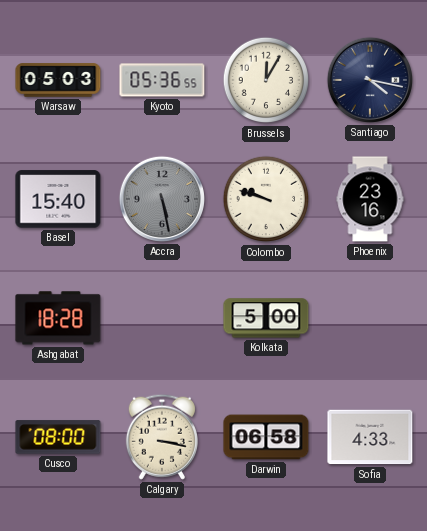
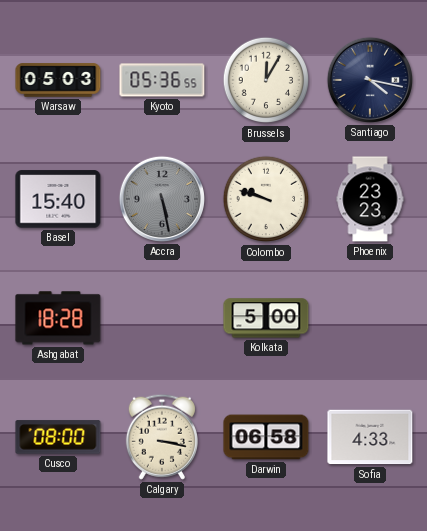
Phoenix: 23:16 -> 23:23 (370, 199)
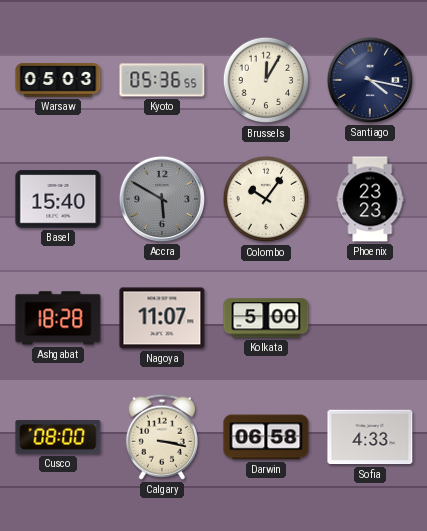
Accra: 5:28 -> 5:50 (162, 199)
Colombo: 9:48 -> 10:06 (266, 199)
Nagoya: none -> 11:07 (162, 318)
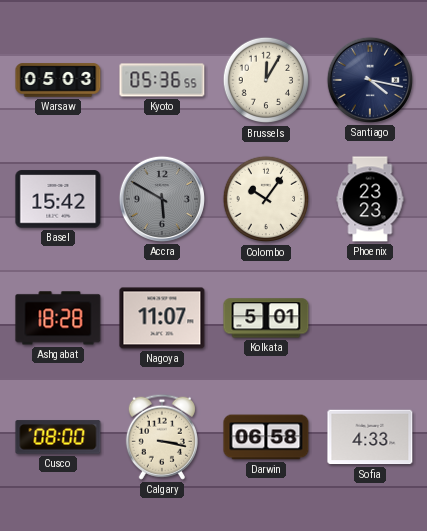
Basel: 15:40 -> 15:42 (58, 199)
Kolkata: 5:00 -> 5:01 (266, 318)
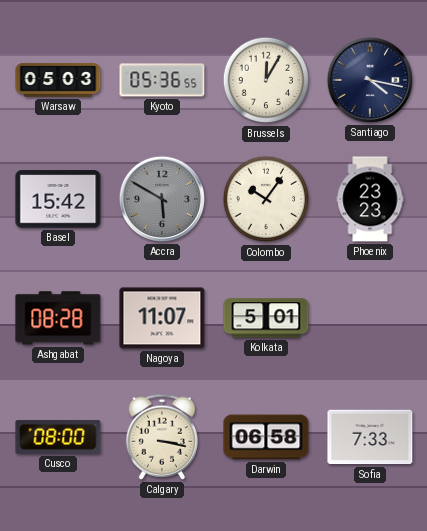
Ashgabat: 18:28 -> 08:28 (58, 318)
Sofia: 4:33 -> 7:33 (370, 437)
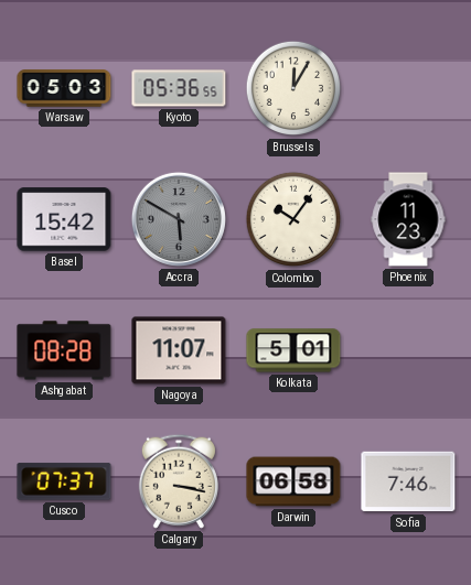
Santiago: 4:17 -> none (370, 80)
Phoenix: 23:23 -> 11:23 (408, 219)
Cusco: 08:00 -> 07:37 (64, 481)
Sofia: 7:33 -> 7:46 (408, 481)
